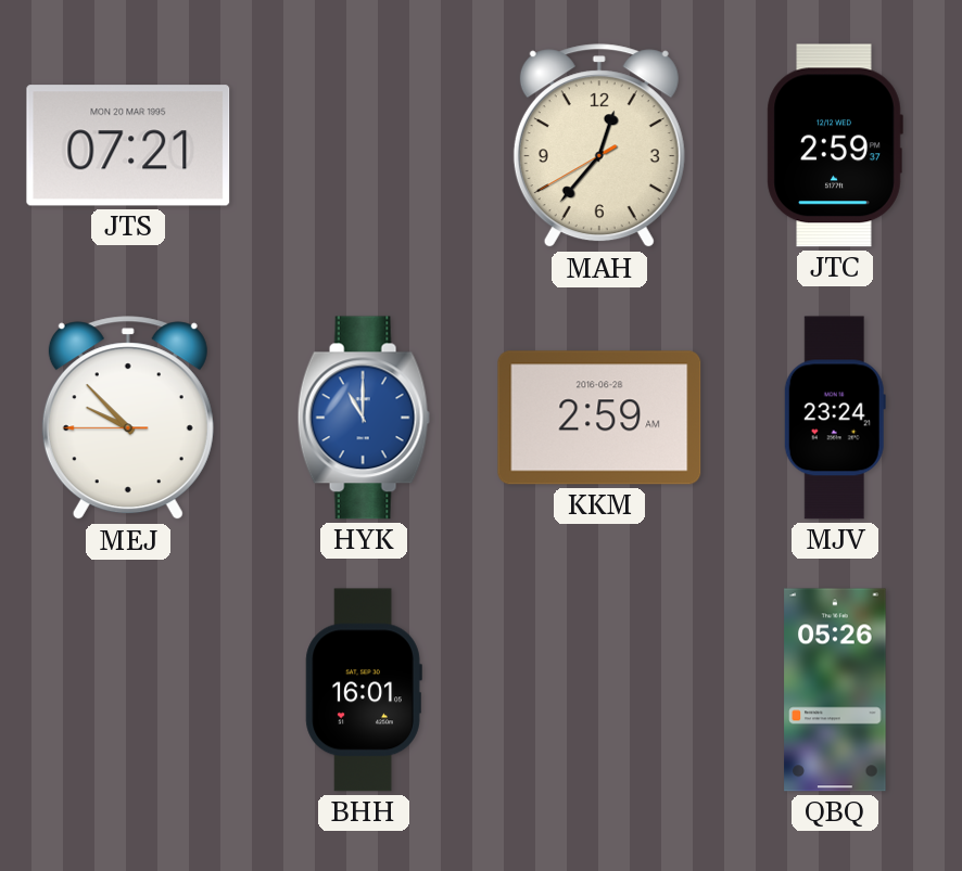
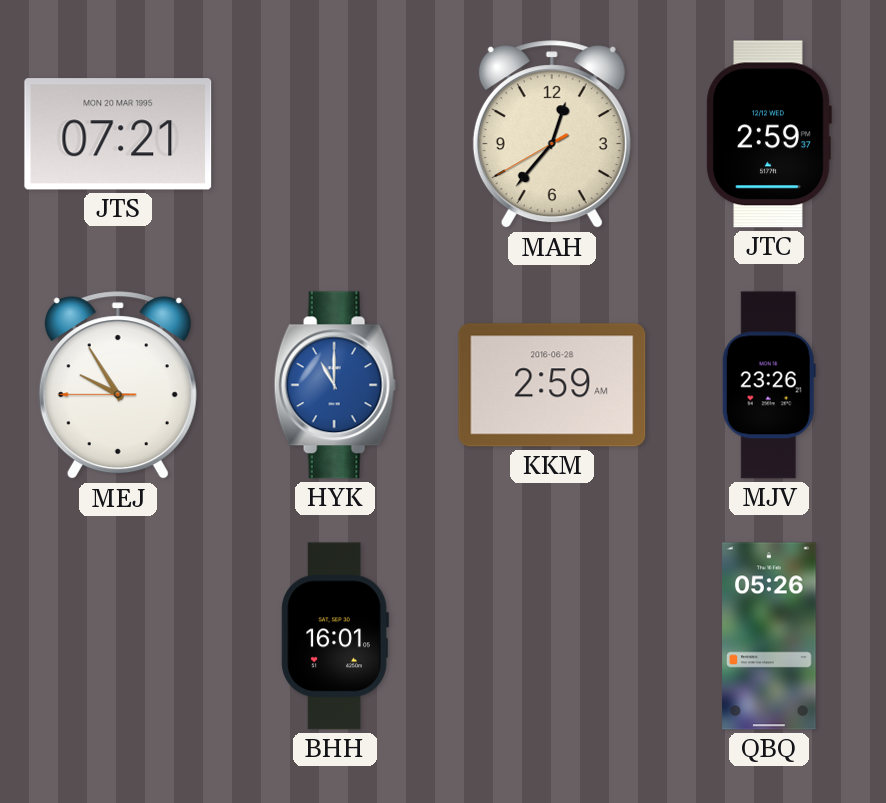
MEJ: 9:52 -> 9:54 (118, 386)
MJV: 23:24 -> 23:26 (769, 385)
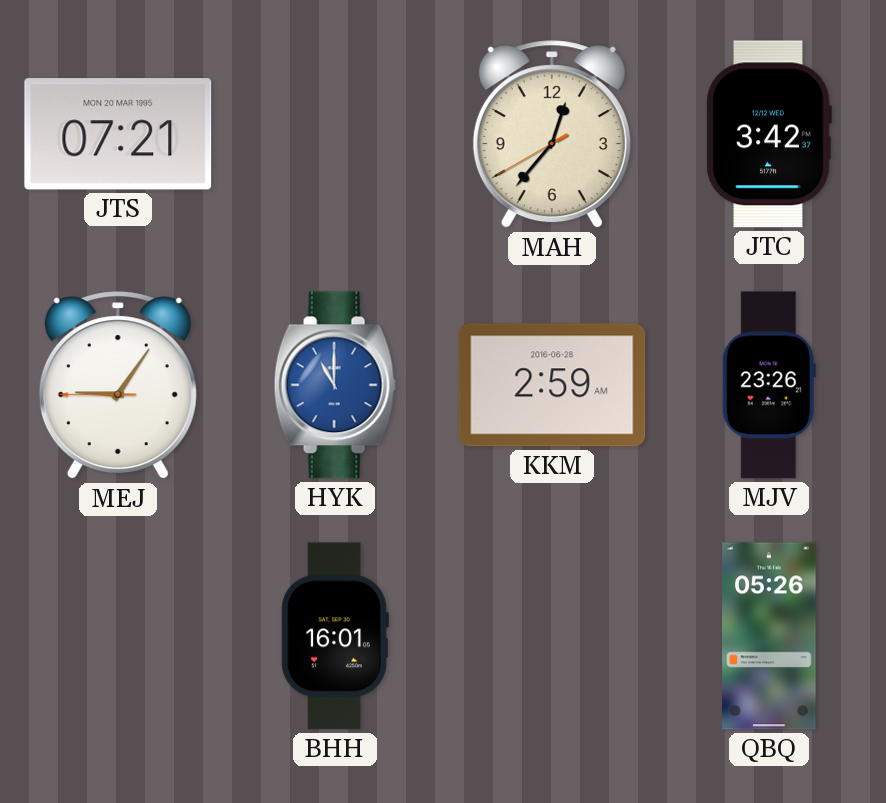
JTC: 2:59 -> 3:42 (769, 134)
MEJ: 9:54 -> 9:05 (118, 386)
